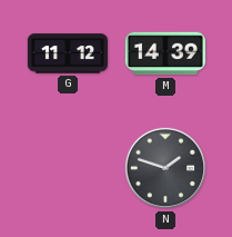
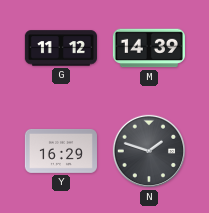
Y: none -> 16:29 (61, 151)
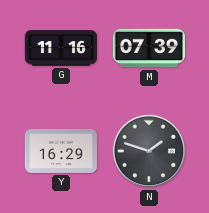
G: 11:12 -> 11:16 (61, 48)
M: 14:39 -> 07:39 (149, 48)
